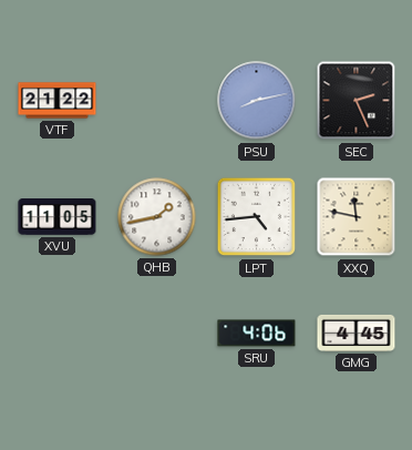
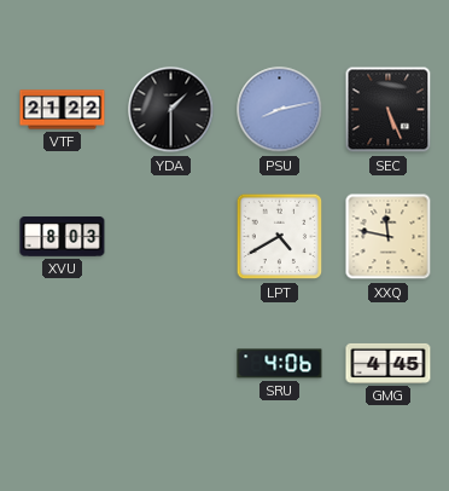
YDA: none -> 1:30 (171, 110)
SEC: 2:26 -> 5:26 (389, 110)
XVU: 11:05 -> 8:03 (63, 237)
QHB: 1:43 -> none (157, 217)
LPT: 4:44 -> 4:40 (280, 237)
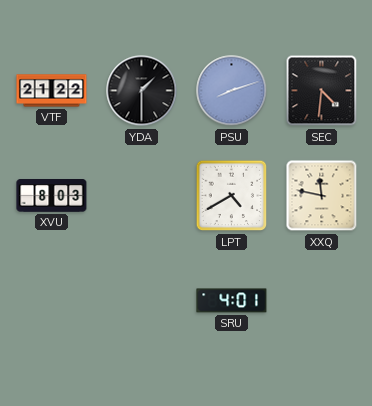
PSU: 8:13 -> 8:12 (232, 91)
SEC: 5:26 -> 4:31 (322, 91)
SRU: 4:06 -> 4:01 (232, 301)
GMG: 4:45 -> none (389, 363)
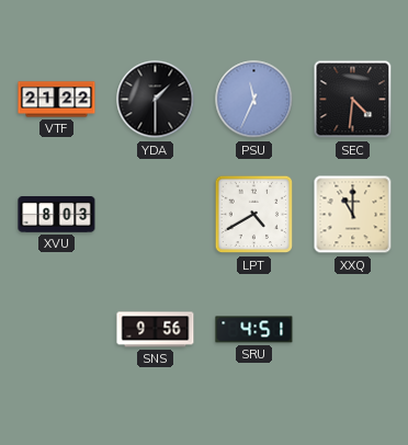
PSU: 8:12 -> 11:34 (254, 100)
XXQ: 11:47 -> 11:00 (353, 215)
SNS: none -> 9:56 (156, 330)
SRU: 4:01 -> 4:51 (254, 330)
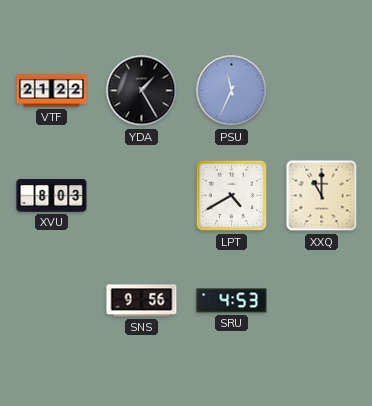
YDA: 1:30 -> 1:25 (142, 91)
SEC: 4:31 -> none (353, 100)
SRU: 4:51 -> 4:53 (232, 301)
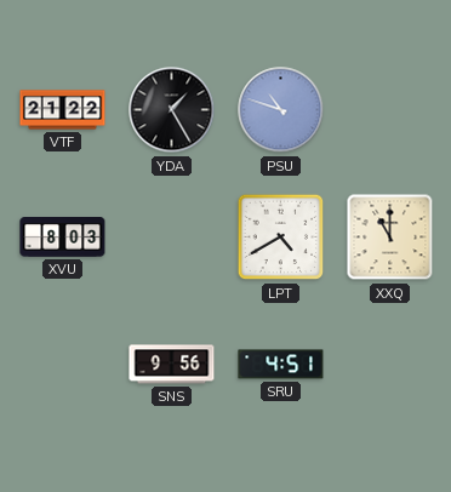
PSU: 11:34 -> 10:48 (281, 110)
SRU: 4:53 -> 4:51 (281, 365)
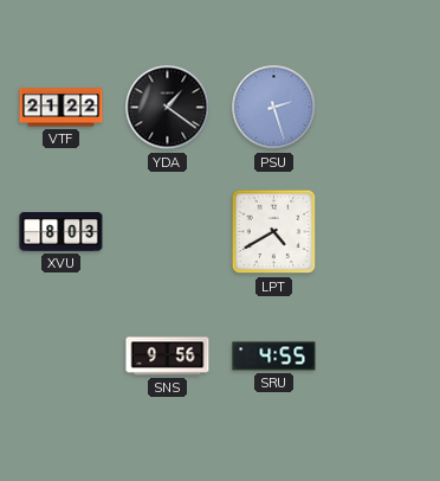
YDA: 1:25 -> 1:21 (168, 108)
PSU: 10:48 -> 2:27 (274, 108)
XXQ: 11:00 -> none (390, 238)
SRU: 4:51 -> 4:55 (274, 357)
